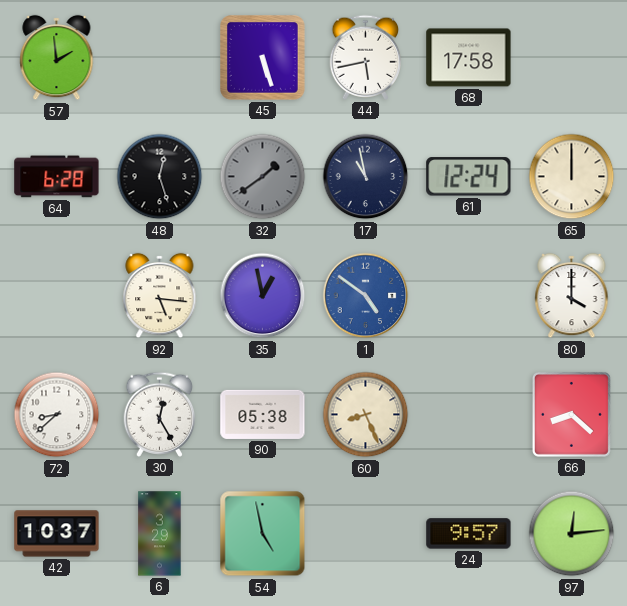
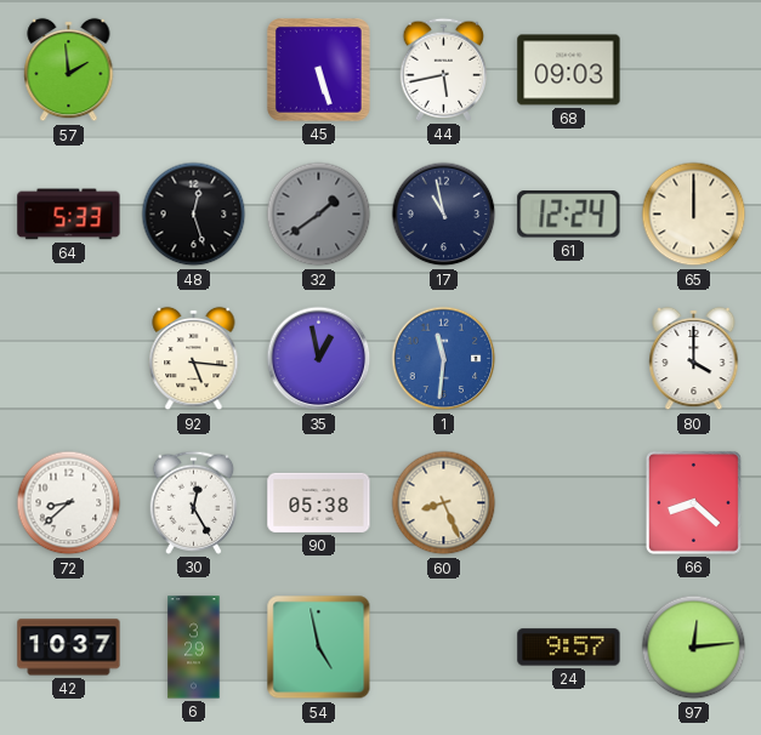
68: 17:58 -> 09:03 (569, 70)
64: 6:28 -> 5:33 (69, 215)
1: 4:51 -> 11:31 (444, 359)
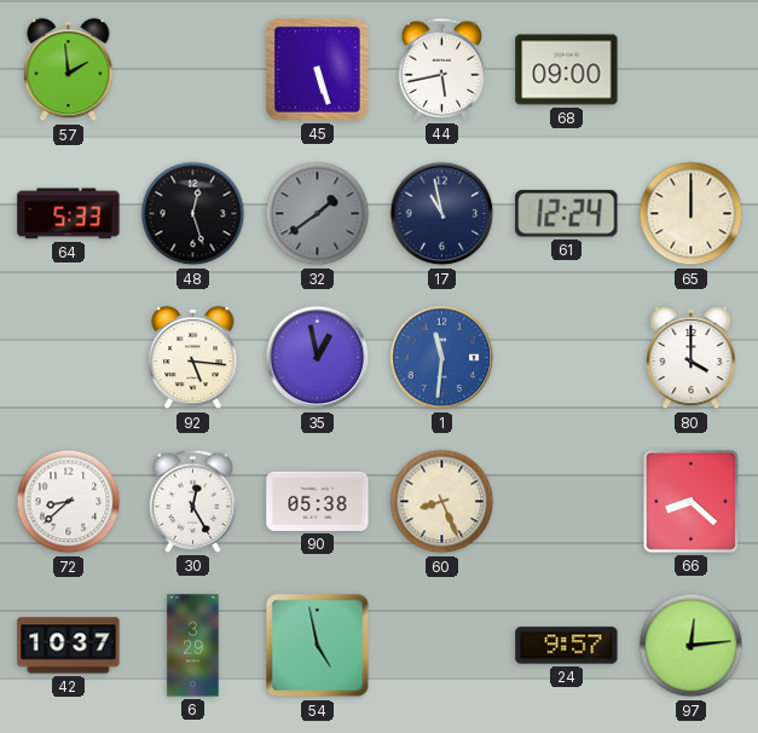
68: 09:03 -> 09:00 (567, 70)
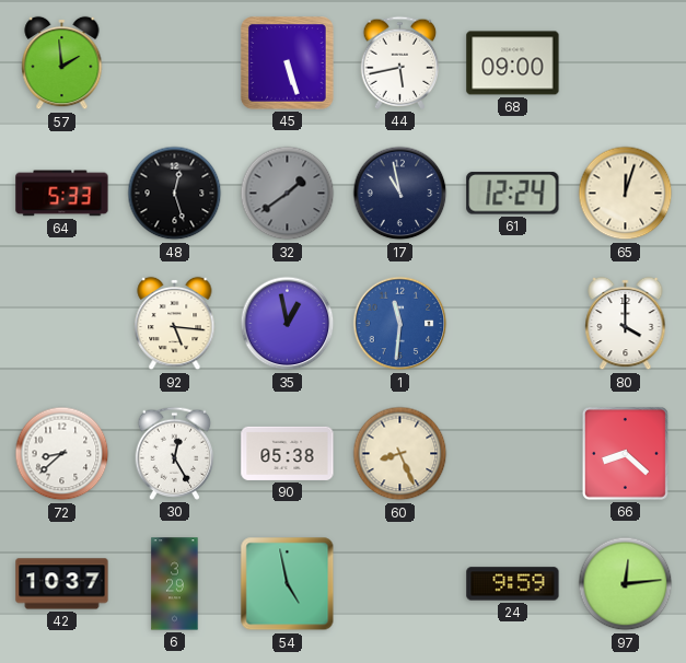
65: 12:00 -> 12:03 (626, 194)
24: 9:57 -> 9:59 (513, 584)
